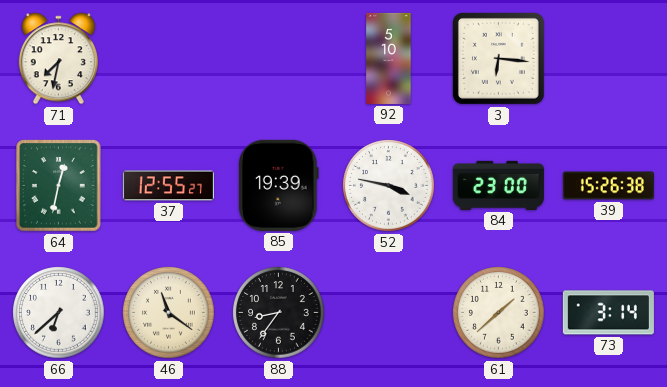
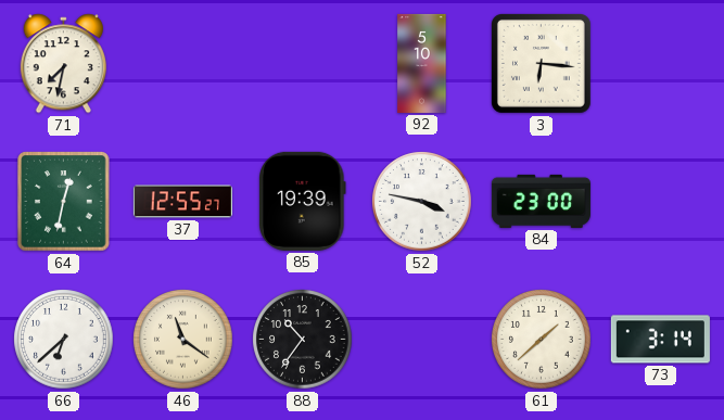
39: 15:26 -> none (608, 186)
88: 8:36 -> 10:36 (303, 340)
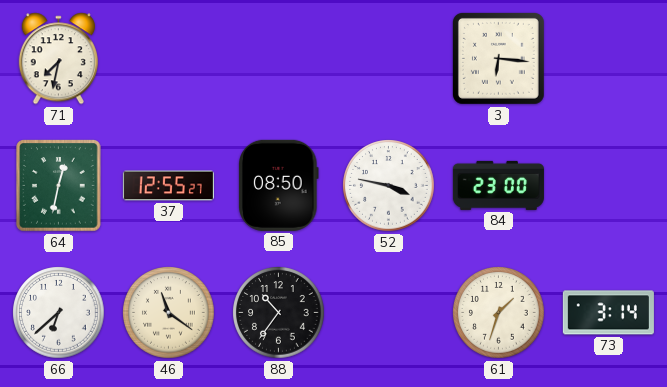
92: 5:10 -> none (422, 63)
85: 19:39 -> 08:50 (279, 185)
61: 1:38 -> 1:33 (499, 313)
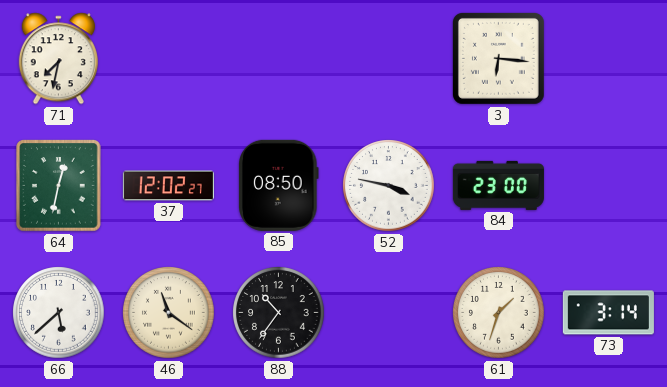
37: 12:55 -> 12:02 (168, 186)
66: 6:38 -> 5:38 (59, 313)
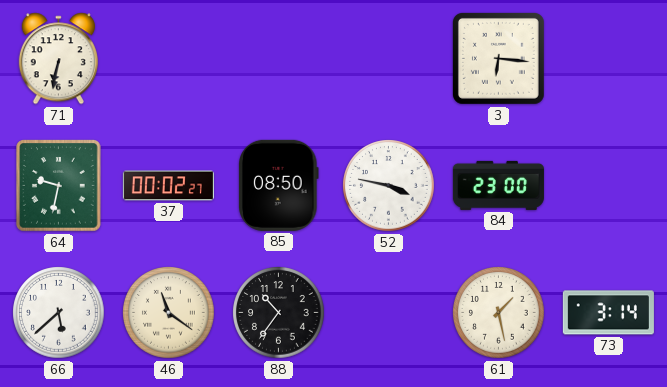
71: 7:32 -> 6:32 (58, 59)
64: 12:32 -> 9:32 (59, 186)
37: 12:02 -> 00:02 (168, 186)
61: 1:33 -> 1:28 (499, 313)
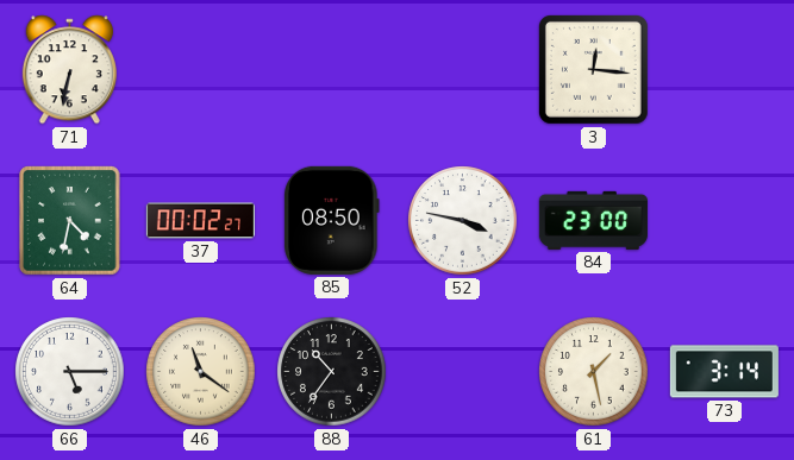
3: 6:16 -> 12:16 (593, 69)
64: 9:32 -> 4:32 (70, 221)
66: 5:38 -> 5:15 (70, 372)
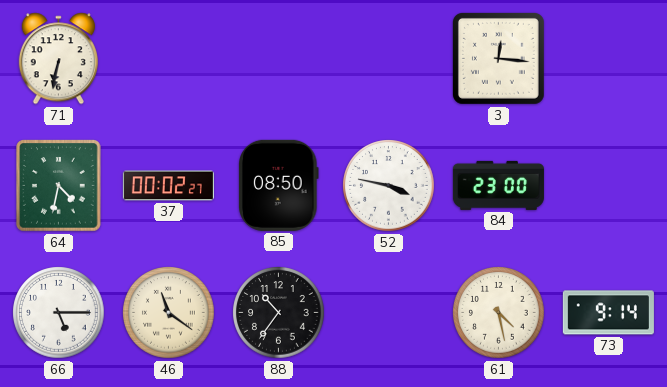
61: 1:28 -> 4:28 (499, 313)
73: 3:14 -> 9:14 (608, 313)
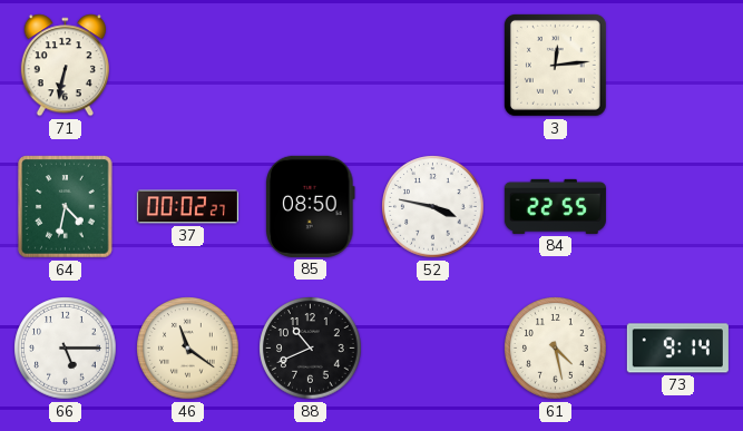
3: 12:16 -> 12:14 (555, 65)
84: 23:00 -> 22:55 (555, 206)
88: 10:36 -> 10:41 (311, 349)
